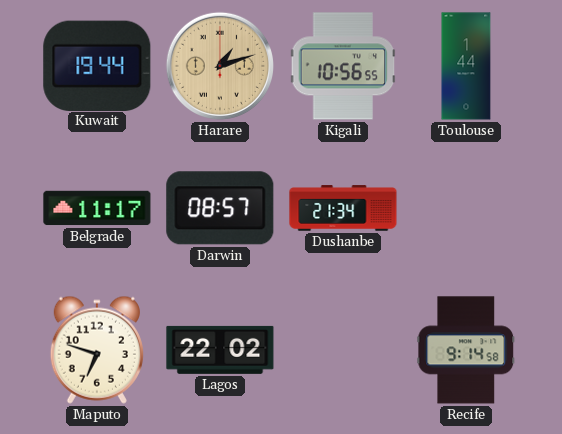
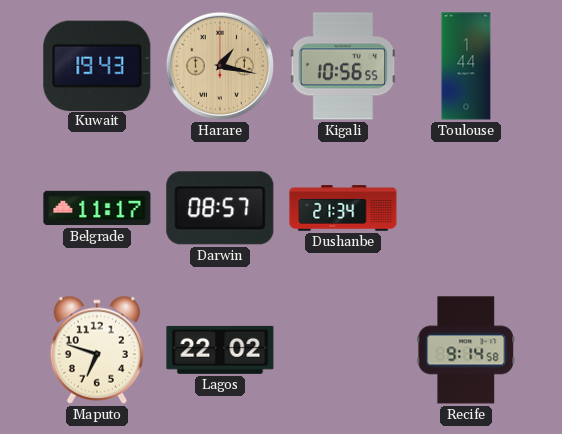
Kuwait: 19:44 -> 19:43 (97, 65)
Harare: 1:12 -> 1:17 (220, 66)
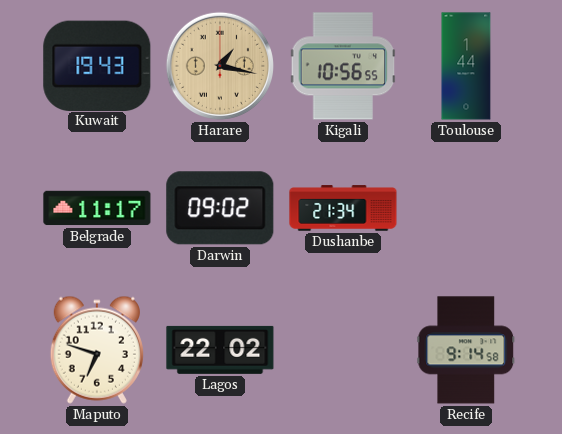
Darwin: 08:57 -> 09:02 (220, 208)
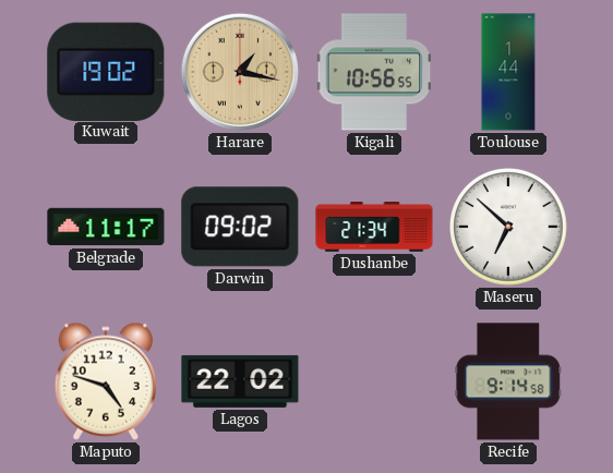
Kuwait: 19:43 -> 19:02 (106, 71)
Maseru: none -> 6:52 (509, 228)
Maputo: 6:48 -> 4:48 (106, 381)
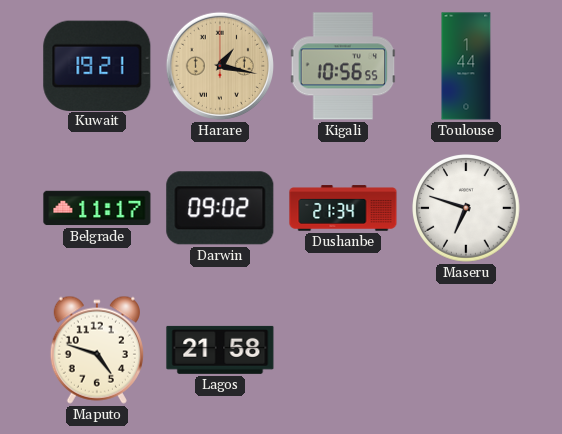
Kuwait: 19:02 -> 19:21 (97, 65)
Maseru: 6:52 -> 6:48 (467, 209)
Lagos: 22:02 -> 21:58 (220, 350)
Recife: 9:14 -> none (508, 381)
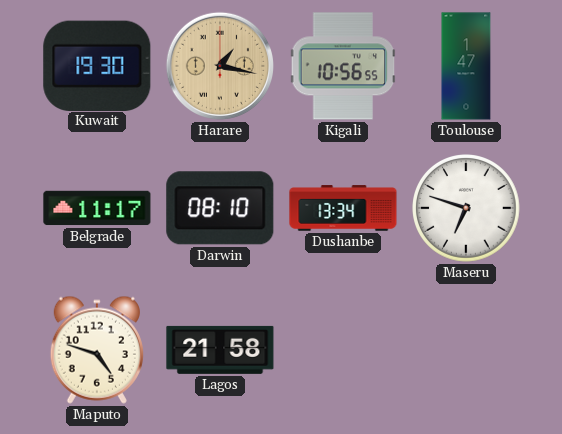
Kuwait: 19:21 -> 19:30 (97, 65)
Toulouse: 1:44 -> 1:47 (466, 66)
Darwin: 09:02 -> 08:10 (220, 208)
Dushanbe: 21:34 -> 13:34 (343, 208)
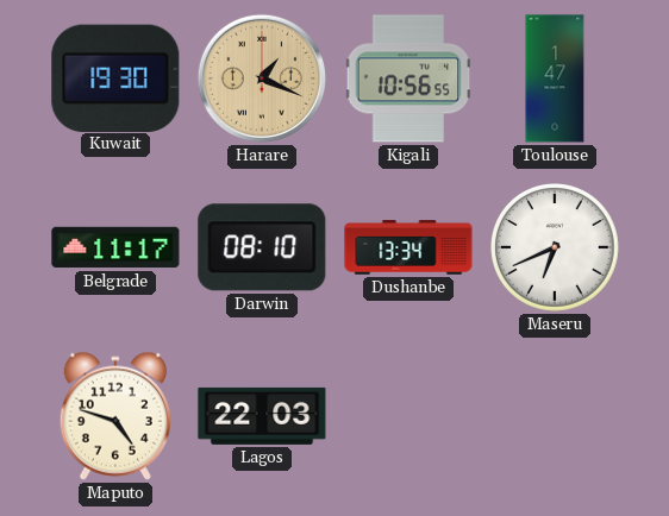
Harare: 1:17 -> 1:19 (262, 78)
Maseru: 6:48 -> 6:41 (556, 248)
Lagos: 21:58 -> 22:03 (262, 416)
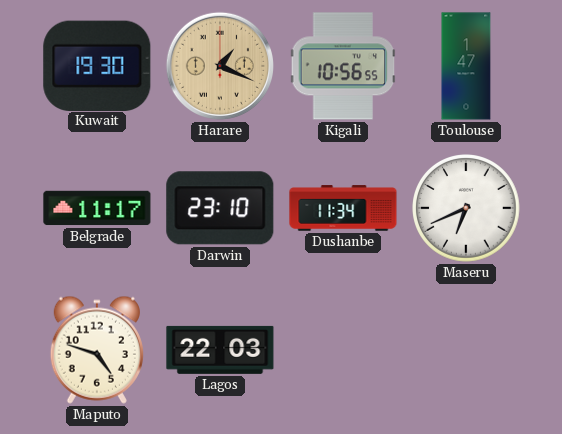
Darwin: 08:10 -> 23:10 (220, 208)
Dushanbe: 13:34 -> 11:34 (343, 208)
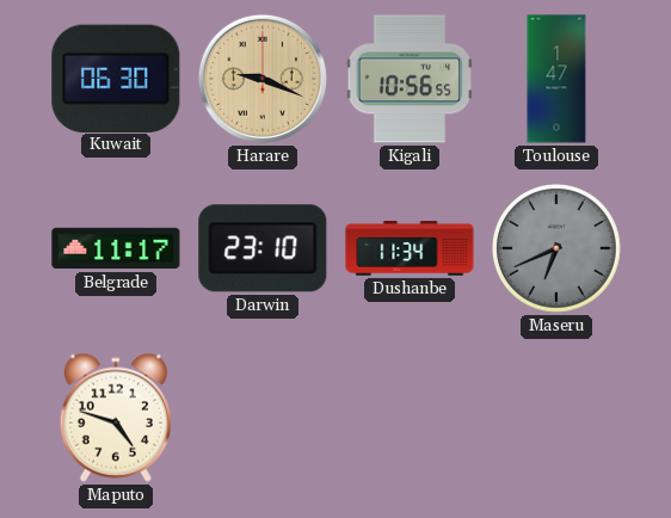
Kuwait: 19:30 -> 06:30 (116, 78)
Harare: 1:19 -> 9:19 (263, 79)
Maseru dial: white -> grey (558, 249)
Lagos: 22:03 -> none (220, 350)
